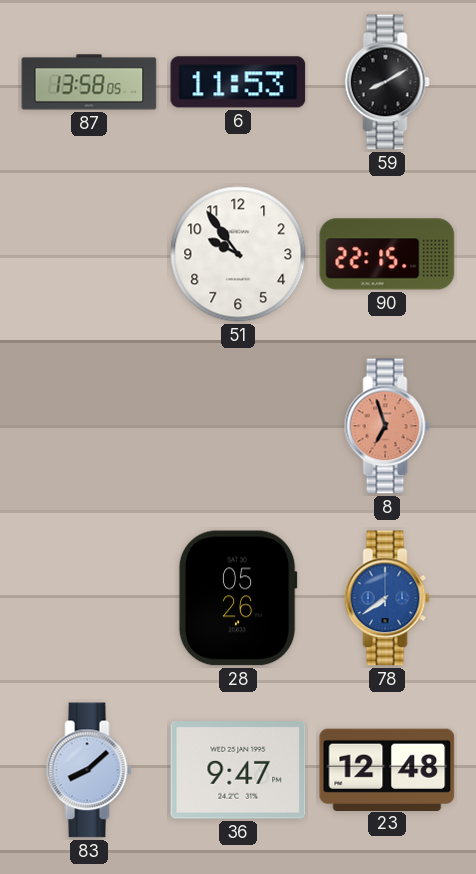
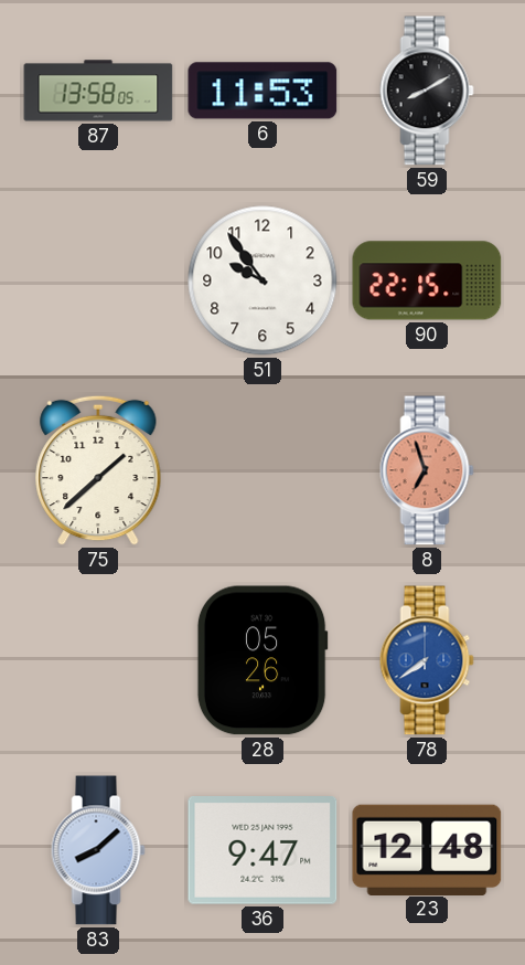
75: none -> 1:38 (98, 470)
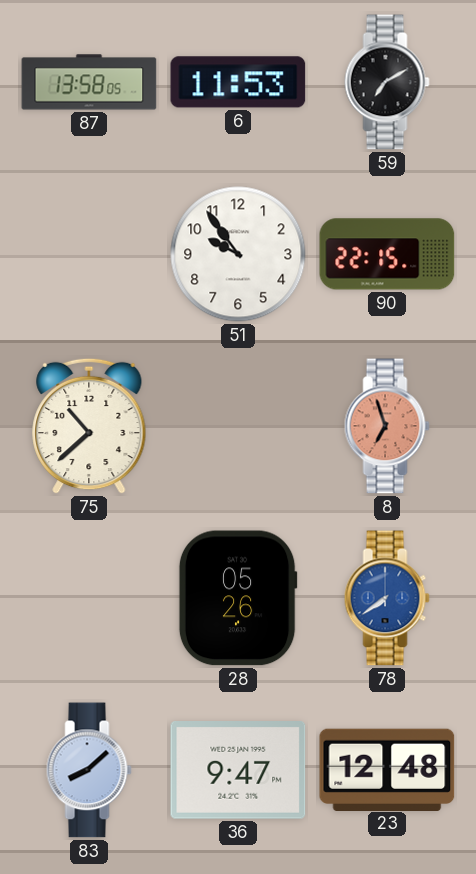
59: 8:10 -> 7:10 (387, 82)
75: 1:38 -> 10:38 (89, 426)
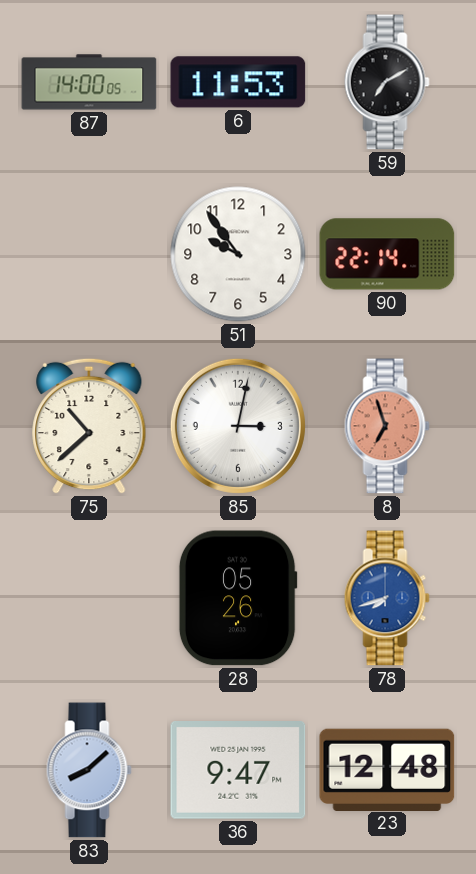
87: 13:58 -> 14:00 (89, 82)
90: 22:15 -> 22:14 (387, 254)
85: none -> 3:02 (238, 426)
78: 7:39 -> 7:42 (387, 598)
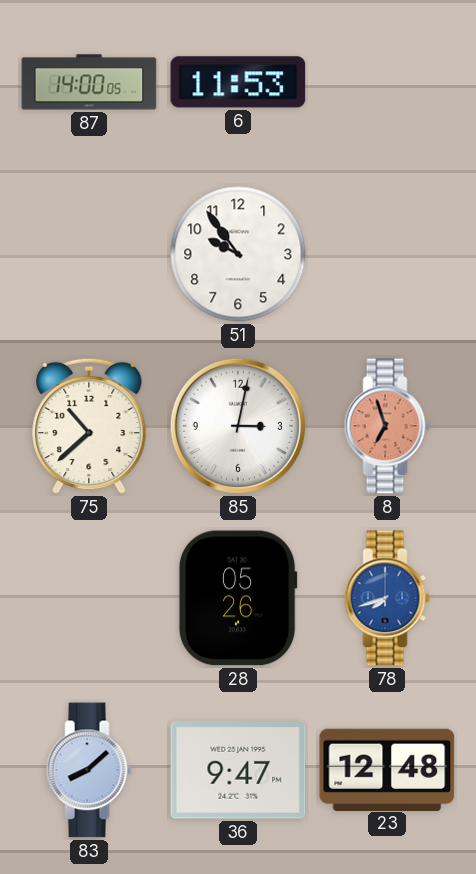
59: 7:10 -> none (387, 82)
90: 22:14 -> none (387, 254)
